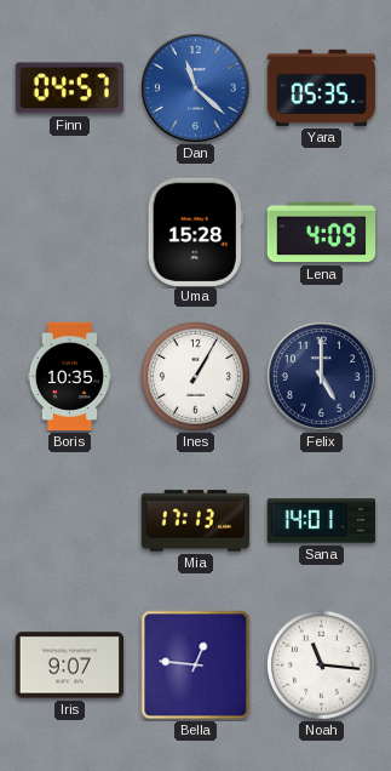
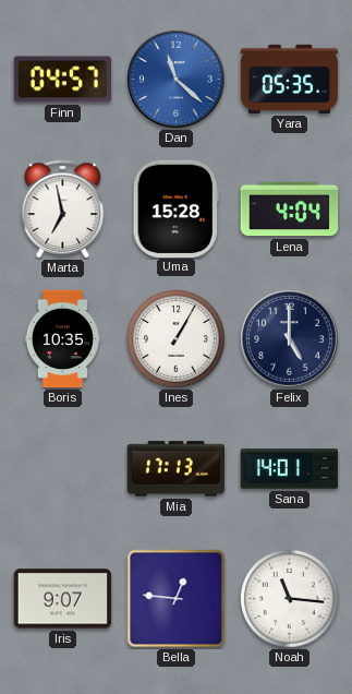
Marta: none -> 6:58 (63, 210)
Lena: 4:09 -> 4:04 (290, 210)
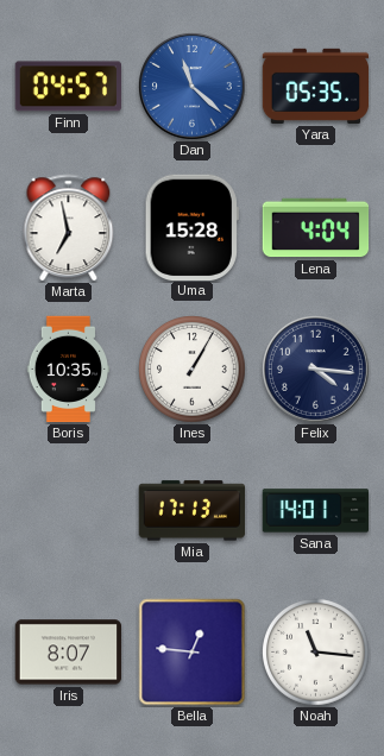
Felix: 5:00 -> 4:16 (316, 370)
Iris: 9:07 -> 8:07 (69, 653)
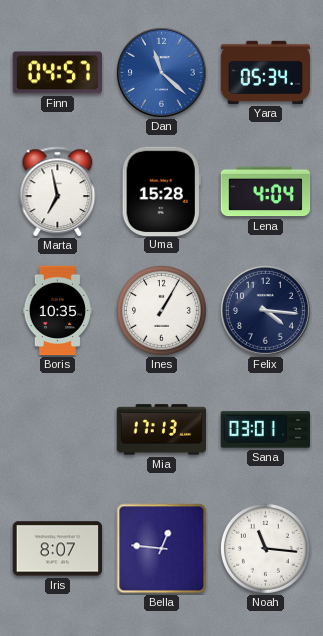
Yara: 05:35 -> 05:34 (266, 72)
Sana: 14:01 -> 03:01 (266, 430)
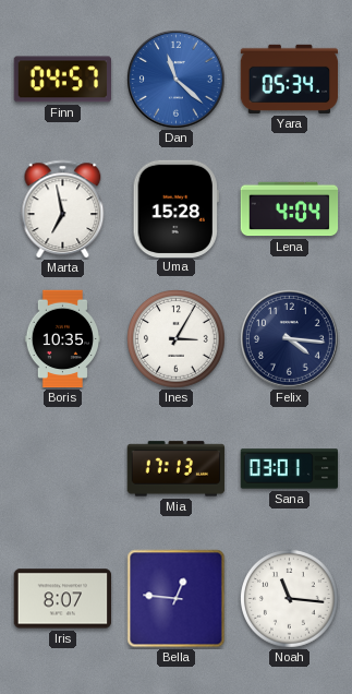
Ines: 1:05 -> 3:05 (177, 339)
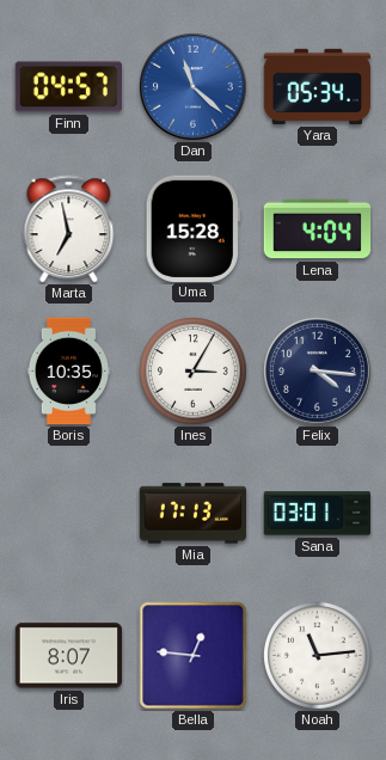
Noah: 11:16 -> 11:14 (318, 656)
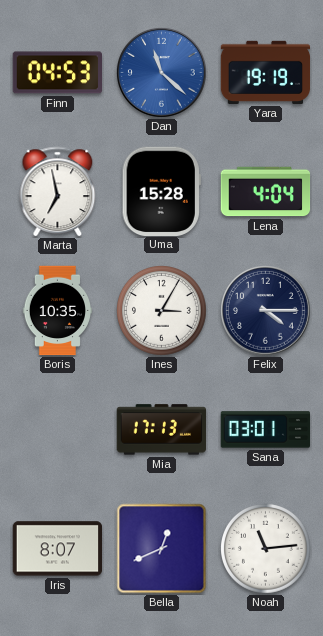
Finn: 04:57 -> 04:53 (58, 73)
Yara: 05:34 -> 19:19 (266, 72)
Felix: 4:16 -> 4:15 (266, 311)
Bella: 12:46 -> 12:41 (162, 549)
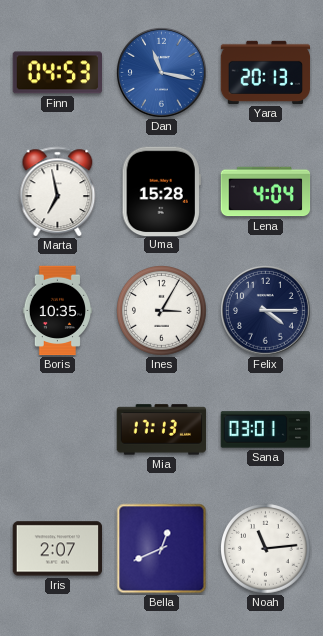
Dan: 11:22 -> 11:17 (162, 73)
Yara: 19:19 -> 20:13 (266, 72)
Iris: 8:07 -> 2:07 (58, 549)
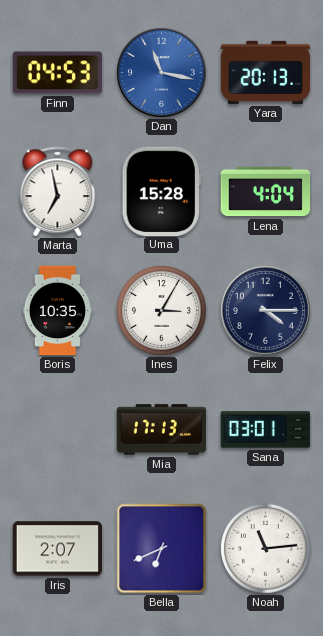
Bella: 12:41 -> 6:41 (162, 549)
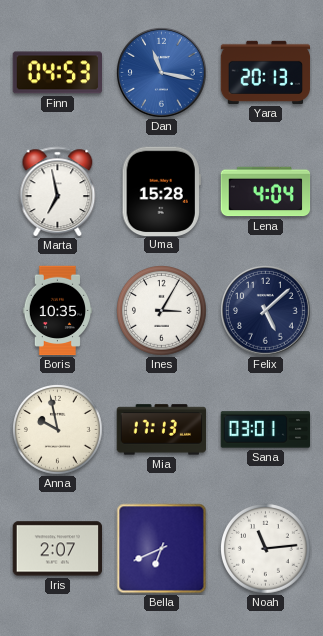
Felix: 4:15 -> 5:08 (266, 311)
Anna: none -> 9:58 (58, 430)
